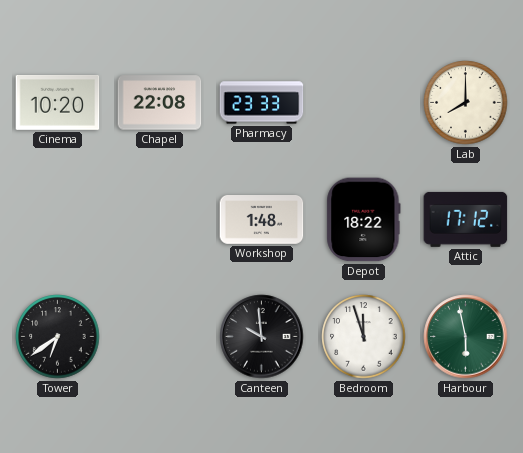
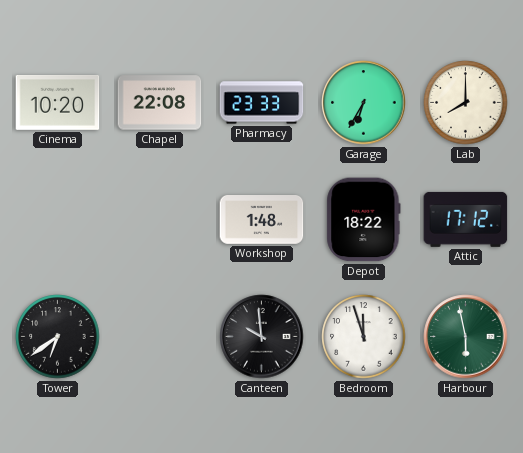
Garage: none -> 6:35 (364, 103)
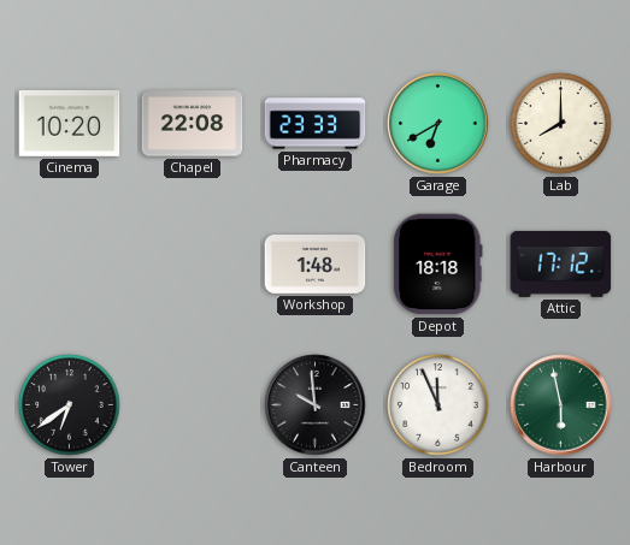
Garage: 6:35 -> 6:40 (438, 124)
Depot: 18:22 -> 18:18 (438, 265)
Bedroom: 11:57 -> 11:56 (438, 405)
